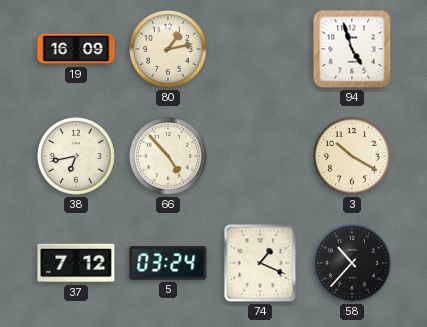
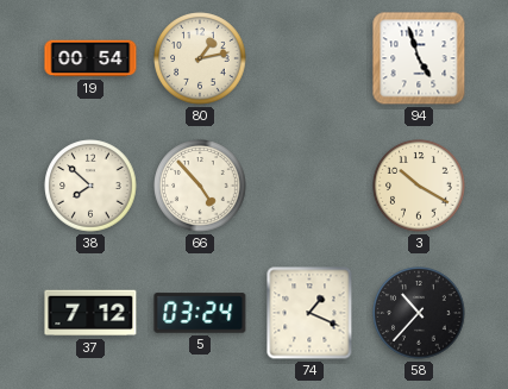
19: 16:09 -> 00:54 (90, 58)
38: 6:43 -> 7:52 (90, 186)
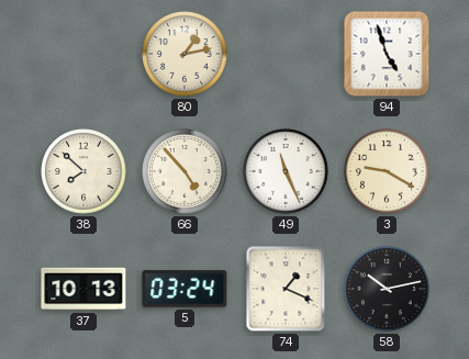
19: 00:54 -> none (90, 58)
49: none -> 11:26 (286, 171)
3: 10:20 -> 9:20 (387, 171)
37: 7:12 -> 10:13 (83, 289)
58: 10:37 -> 10:13 (387, 289)
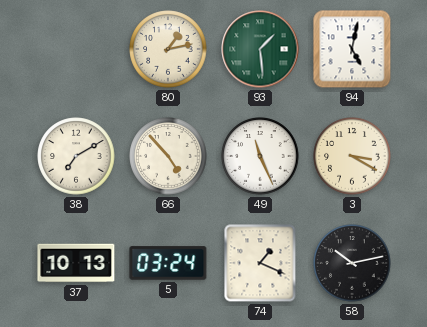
93: none -> 1:29 (260, 49)
94: 4:57 -> 5:02 (352, 49)
38: 7:52 -> 7:10 (76, 156)
3: 9:20 -> 3:20 (352, 156)
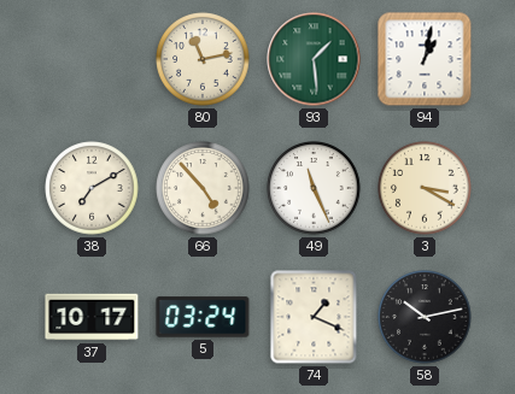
80: 1:13 -> 11:13 (203, 59)
94: 5:02 -> 1:02 (425, 59)
37: 10:13 -> 10:17 (92, 317)
